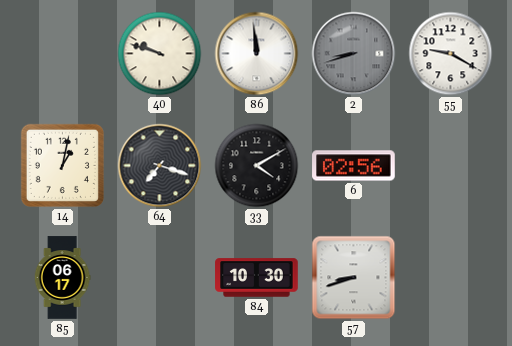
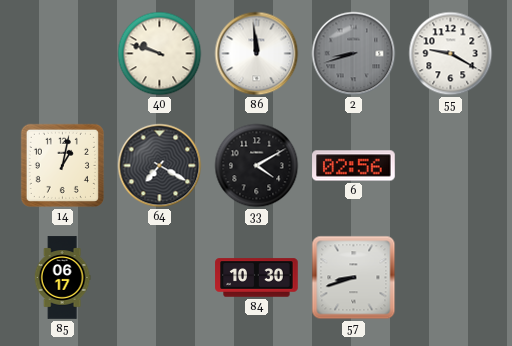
64: 7:18 -> 7:20 (160, 166)
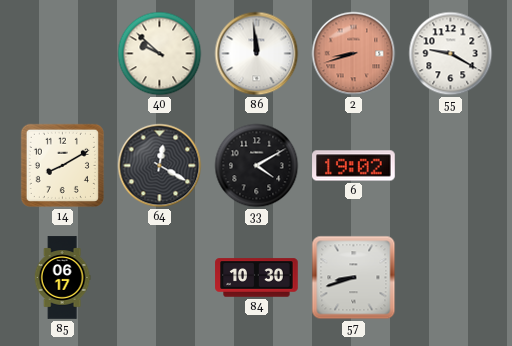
40: 9:48 -> 9:52 (160, 54)
2 dial: grey -> salmon (354, 54)
14: 1:02 -> 8:10 (62, 165)
64: 7:20 -> 12:20 (160, 166)
6: 02:56 -> 19:02 (354, 166)
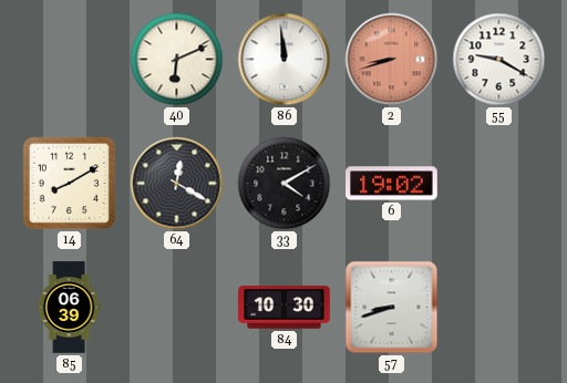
40: 9:52 -> 6:11 (177, 60)
85: 06:17 -> 06:39 (69, 308)
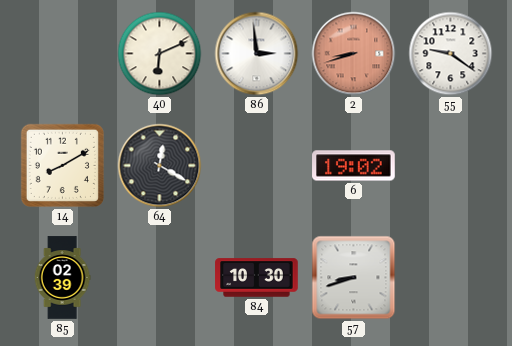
86: 11:59 -> 2:59 (257, 54)
55: 9:20 -> 9:21 (451, 54)
33: 4:10 -> none (285, 184)
85: 06:39 -> 02:39 (62, 278)
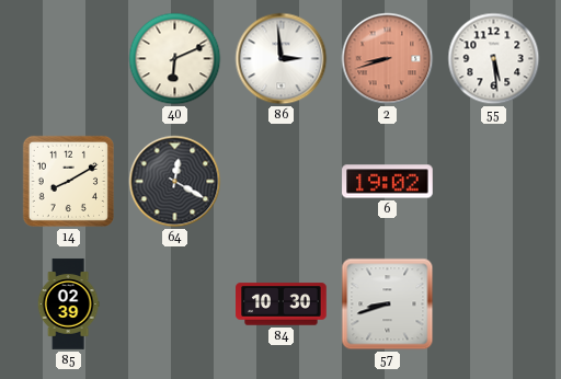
55: 9:21 -> 5:29 (494, 59)
